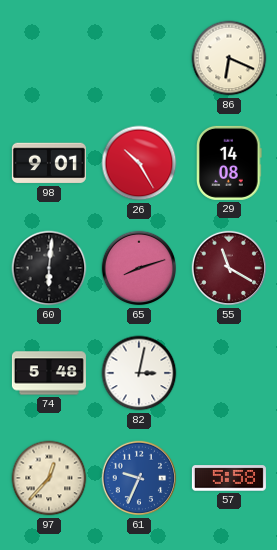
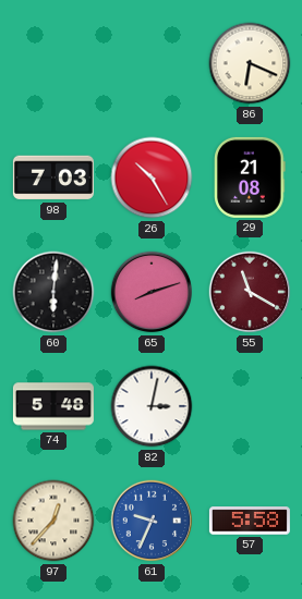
98: 9:01 -> 7:03 (53, 178)
29: 14:08 -> 21:08 (250, 178)
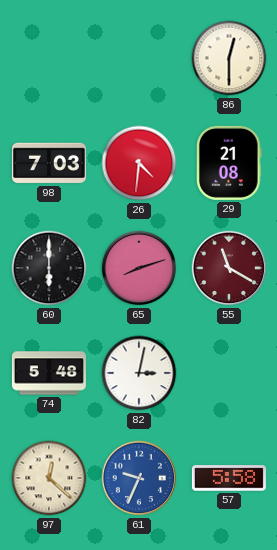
86: 6:19 -> 12:30 (229, 58)
26: 10:25 -> 4:31 (139, 163)
60: 6:01 -> 6:00 (49, 268)
97: 12:37 -> 12:22 (49, 478)
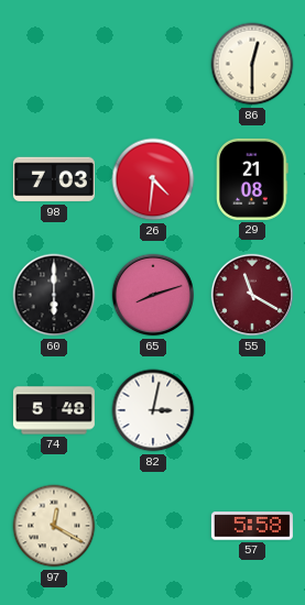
97: 12:22 -> 12:20 (54, 526)
61: 9:34 -> none (139, 478)
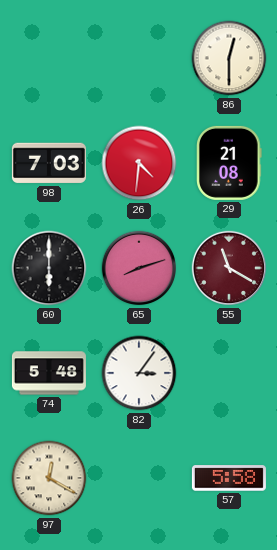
82: 3:02 -> 3:06 (139, 373)
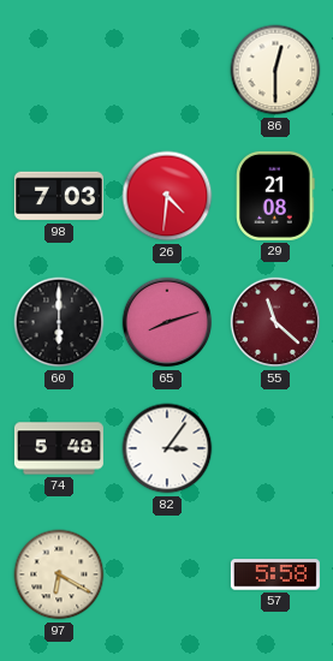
55: 11:20 -> 11:22 (275, 322)
97: 12:20 -> 6:20 (59, 574)
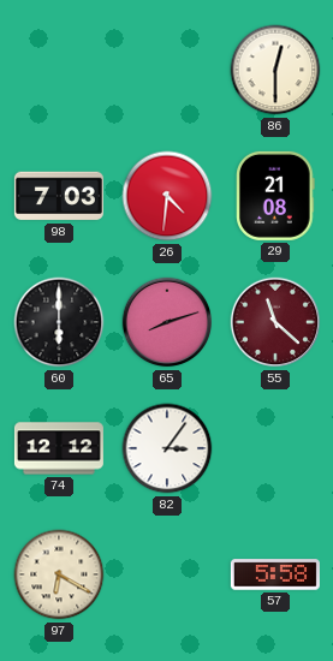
74: 5:48 -> 12:12 (59, 448)
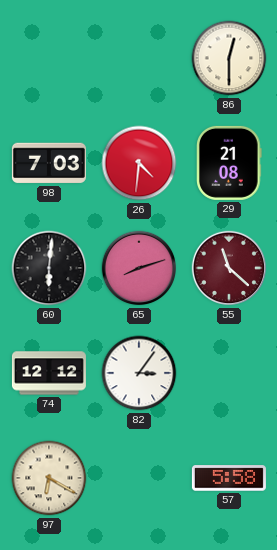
60: 6:00 -> 6:01 (49, 268)
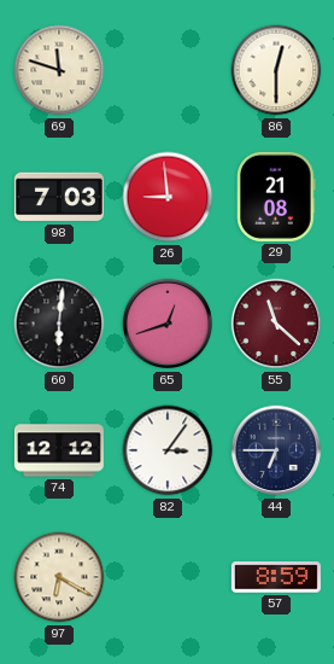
69: none -> 11:48 (59, 70)
26: 4:31 -> 8:59 (168, 197)
65: 8:12 -> 12:42 (168, 324)
44: none -> 6:45 (276, 450)
57: 5:58 -> 8:59 (276, 577)
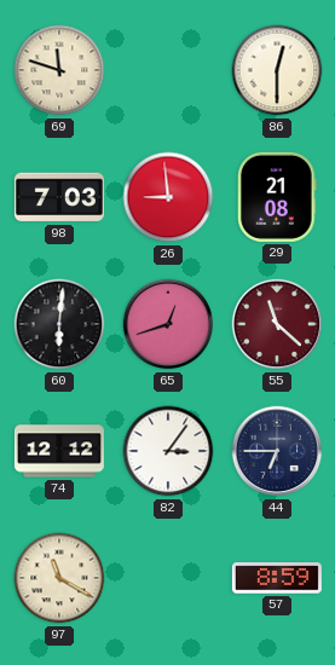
97: 6:20 -> 11:20 (59, 578)
